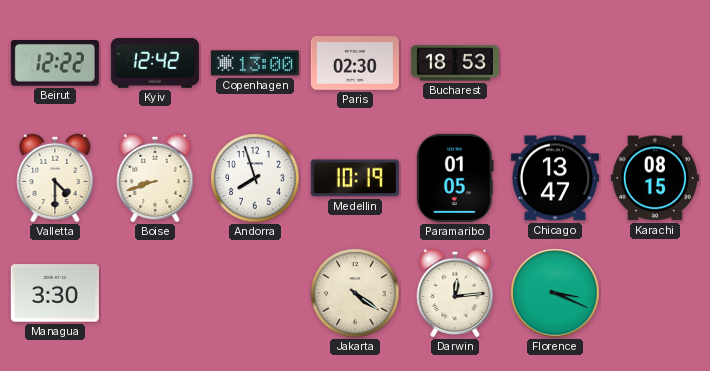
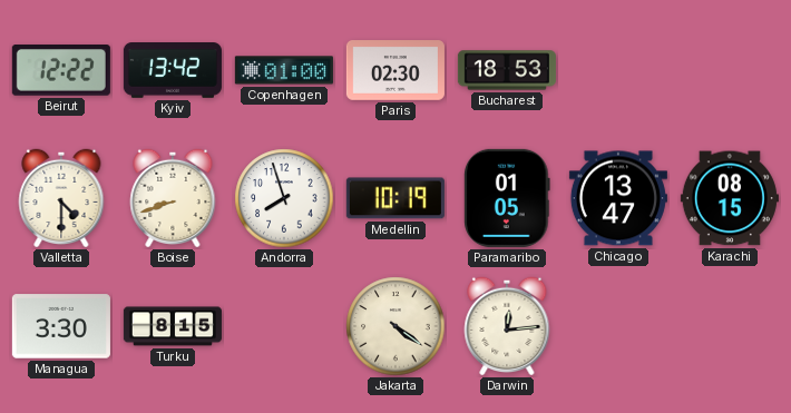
Kyiv: 12:42 -> 13:42 (173, 71)
Copenhagen: 13:00 -> 01:00 (284, 70)
Turku: none -> 8:15 (173, 326)
Florence: 3:19 -> none (555, 293)
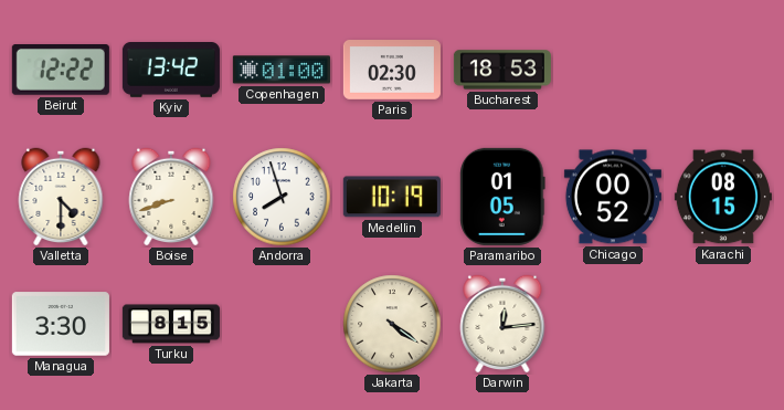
Chicago: 13:47 -> 00:52 (613, 197)
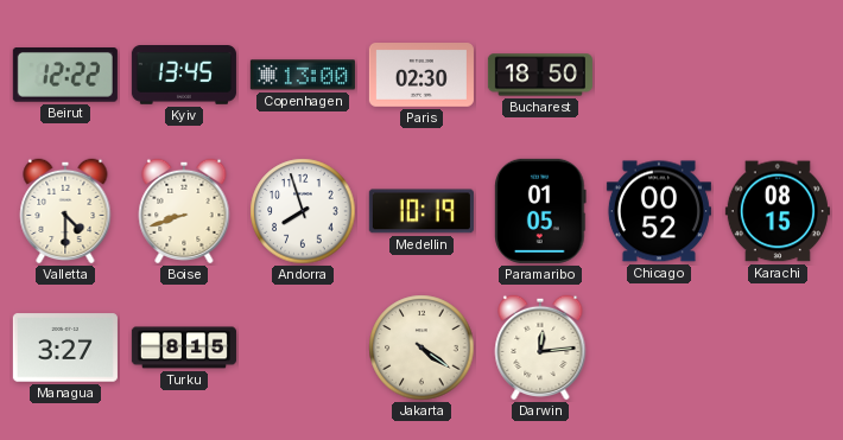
Kyiv: 13:42 -> 13:45 (184, 76)
Copenhagen: 01:00 -> 13:00 (303, 75)
Bucharest: 18:53 -> 18:50 (540, 75)
Managua: 3:30 -> 3:27 (65, 347)
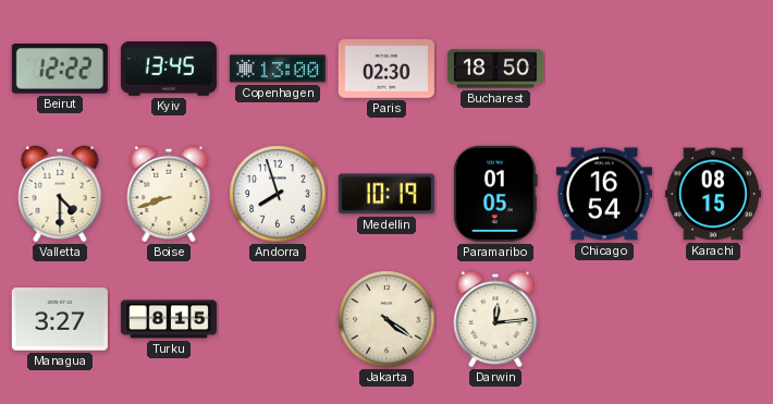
Chicago: 00:52 -> 16:54 (604, 194)
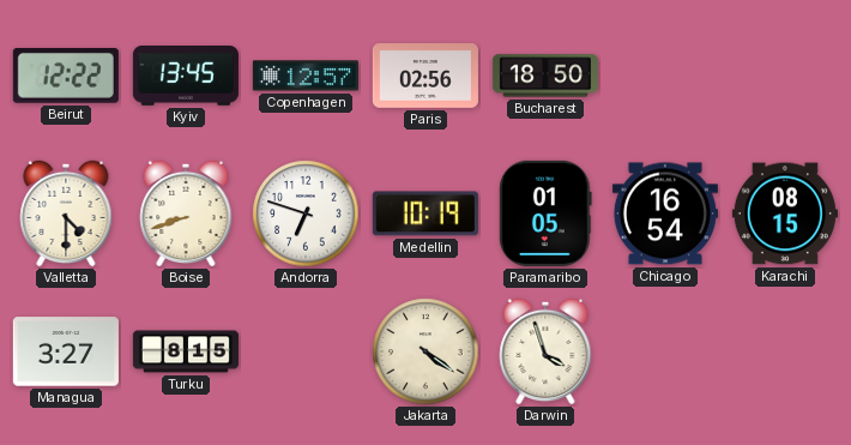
Copenhagen: 13:00 -> 12:57 (306, 76)
Paris: 02:30 -> 02:56 (425, 77)
Andorra: 7:57 -> 6:48 (306, 214)
Darwin: 12:14 -> 3:57 (545, 351)
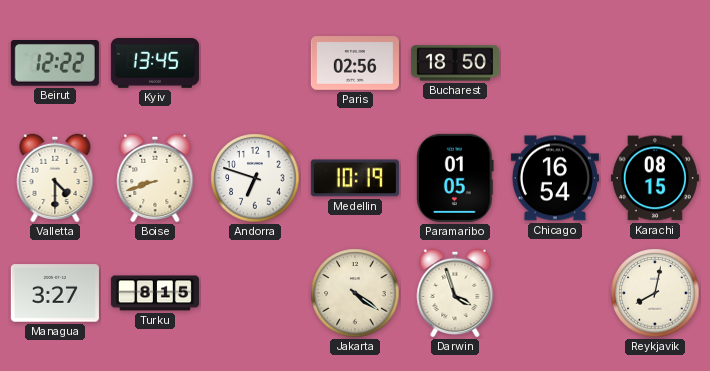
Copenhagen: 12:57 -> none (306, 76)
Reykjavik: none -> 8:02 (655, 293)
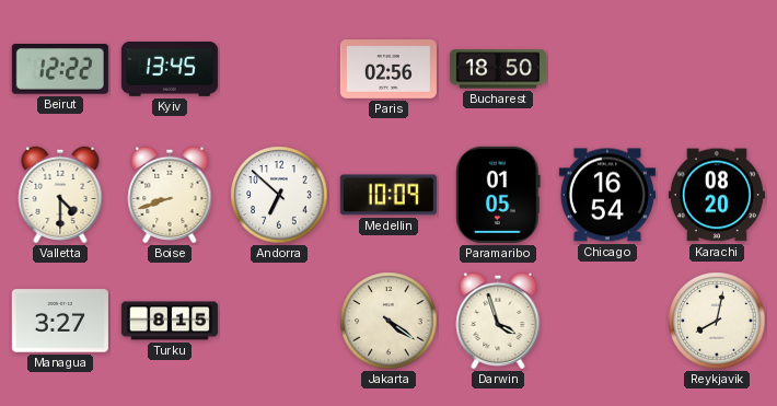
Andorra: 6:48 -> 6:52 (279, 195)
Medellin: 10:19 -> 10:09 (389, 195)
Karachi: 08:15 -> 08:20 (717, 195)
